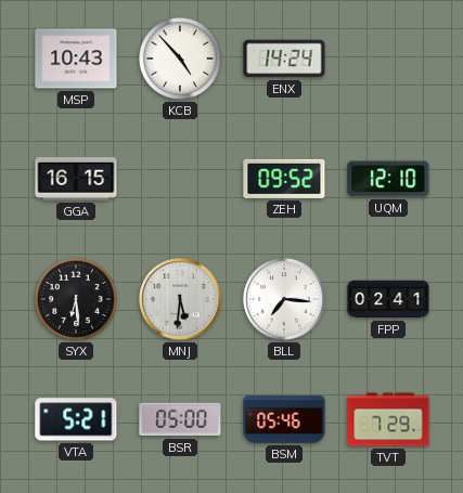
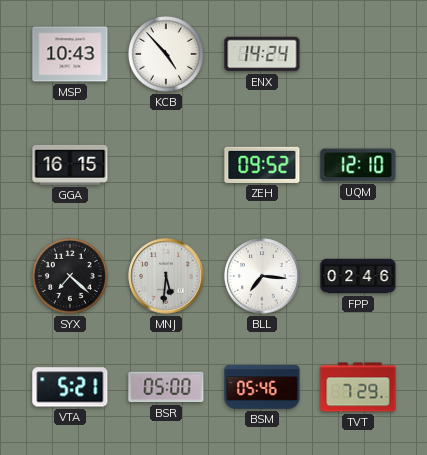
SYX: 6:29 -> 7:22 (71, 277)
FPP: 02:41 -> 02:46 (358, 276)
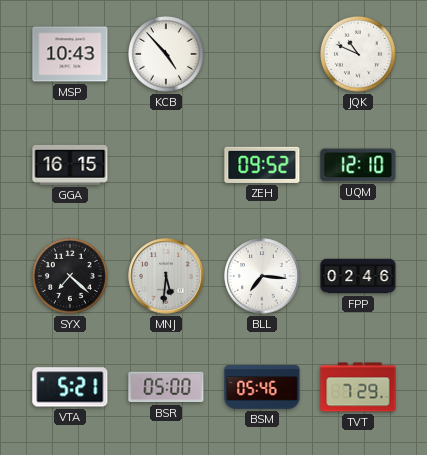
ENX: 14:24 -> none (262, 54)
JQK: none -> 10:49 (359, 55)
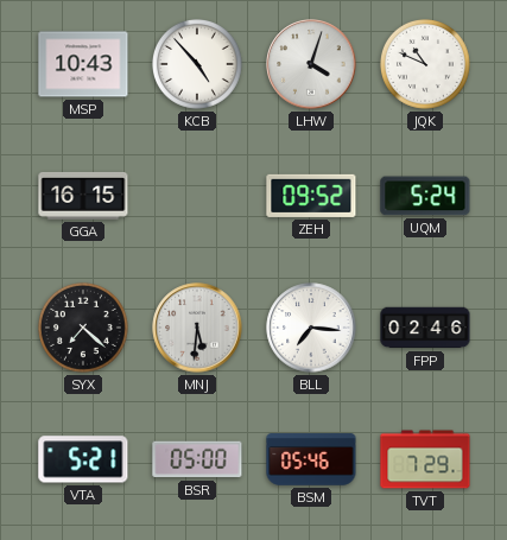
LHW: none -> 4:03 (311, 64)
UQM: 12:10 -> 5:24 (425, 196)
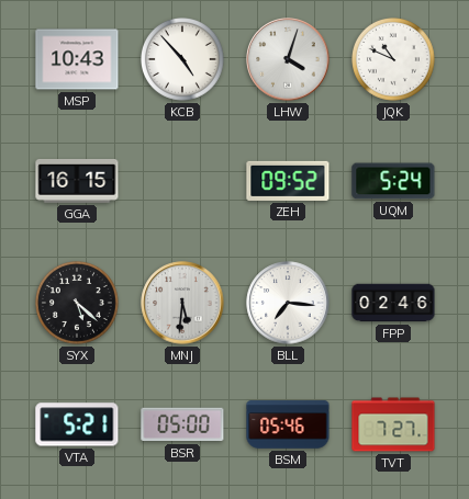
SYX: 7:22 -> 5:22 (78, 304)
TVT: 7:29 -> 7:27 (393, 424)
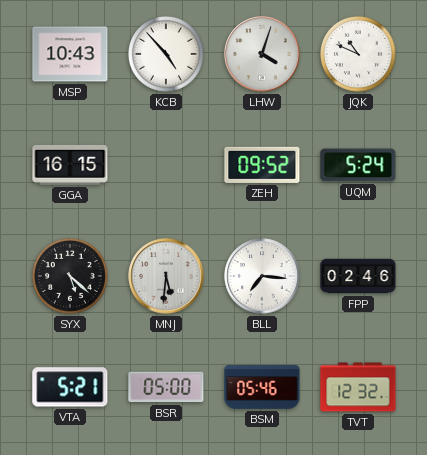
TVT: 7:27 -> 12:32 (358, 387)
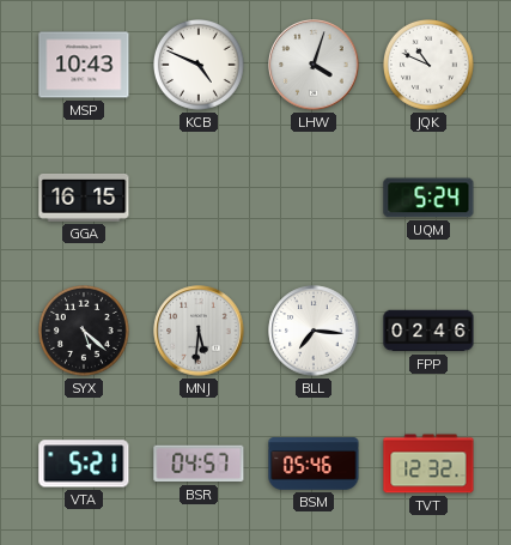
KCB: 4:53 -> 4:49 (200, 66)
ZEH: 09:52 -> none (262, 165)
BSR: 05:00 -> 04:57 (199, 464)
